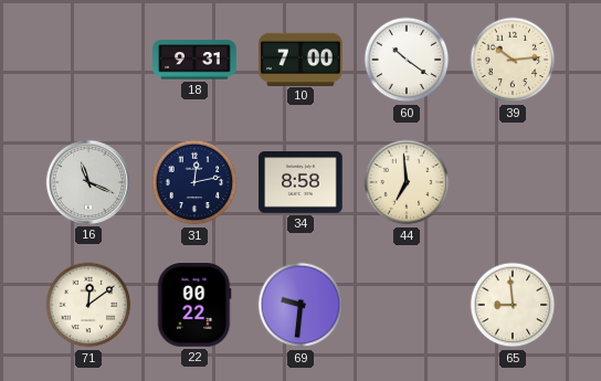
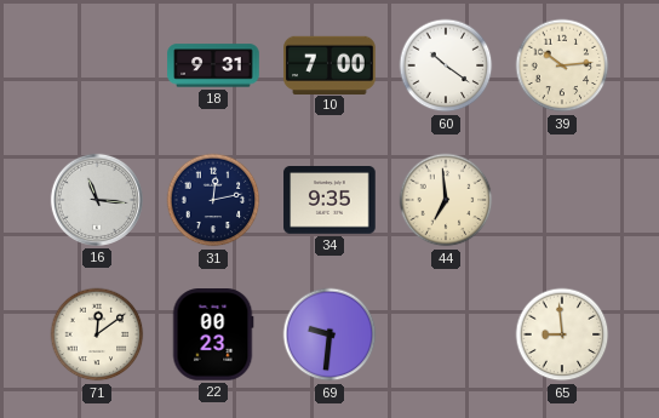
16: 11:19 -> 11:16 (97, 200)
34: 8:58 -> 9:35 (329, 201)
22: 00:22 -> 00:23 (213, 334)
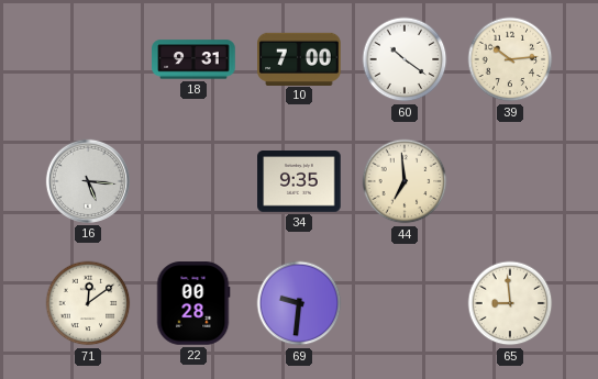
16: 11:16 -> 5:16 (88, 181)
31: 12:13 -> none (213, 200)
22: 00:23 -> 00:28 (193, 303)
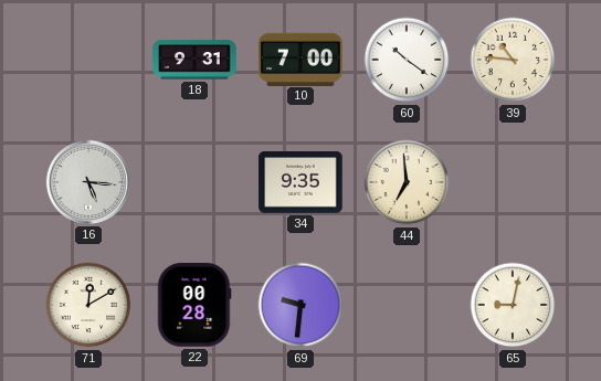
39: 10:14 -> 10:46 (513, 60)
71: 12:09 -> 12:10 (88, 305)
65: 8:59 -> 9:02 (513, 305)
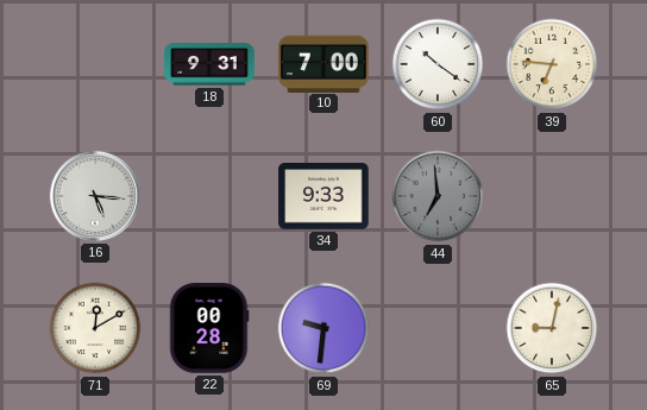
39: 10:46 -> 6:46 (552, 64)
34: 9:35 -> 9:33 (323, 197)
44 dial: cream -> grey (438, 196)
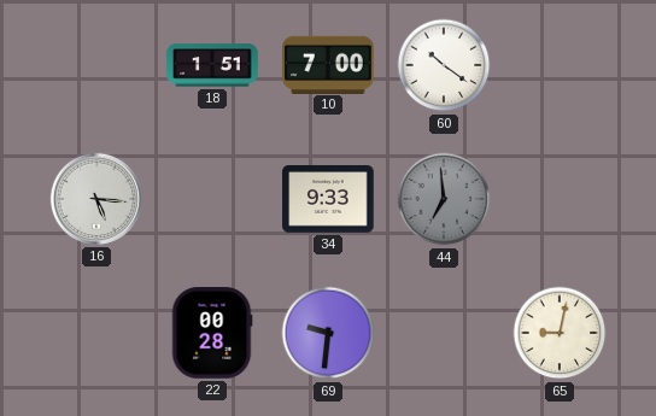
18: 9:31 -> 1:51 (212, 65)
39: 6:46 -> none (552, 64)
71: 12:10 -> none (95, 328)
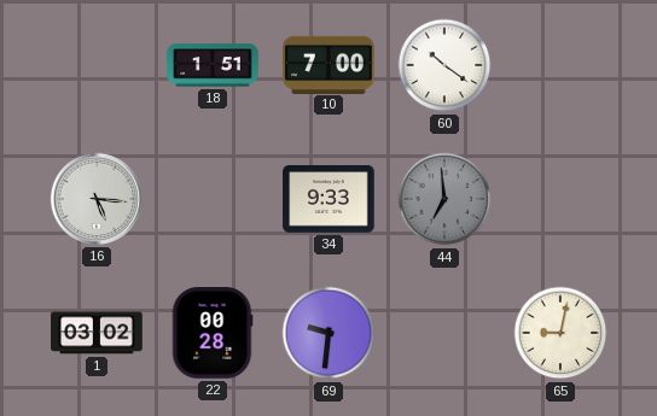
1: none -> 03:02 (97, 333)
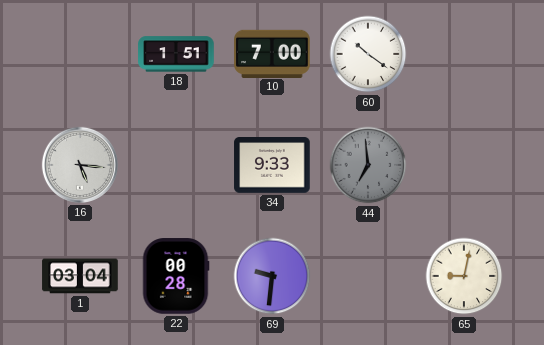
1: 03:02 -> 03:04 (80, 276)
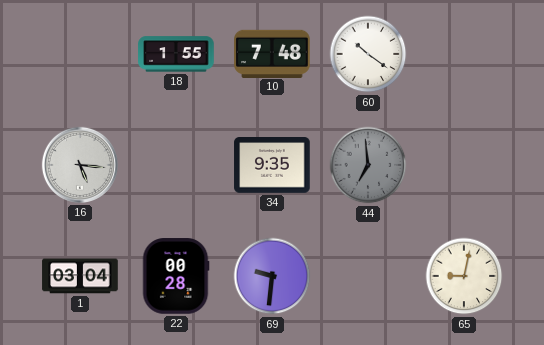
18: 1:51 -> 1:55 (176, 54)
10: 7:00 -> 7:48 (272, 53)
34: 9:33 -> 9:35 (272, 166)
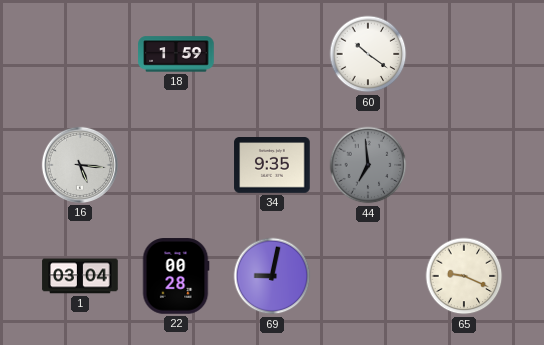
18: 1:55 -> 1:59 (176, 54)
10: 7:48 -> none (272, 53)
69: 9:31 -> 9:02 (272, 276)
65: 9:02 -> 9:19 (464, 276)
